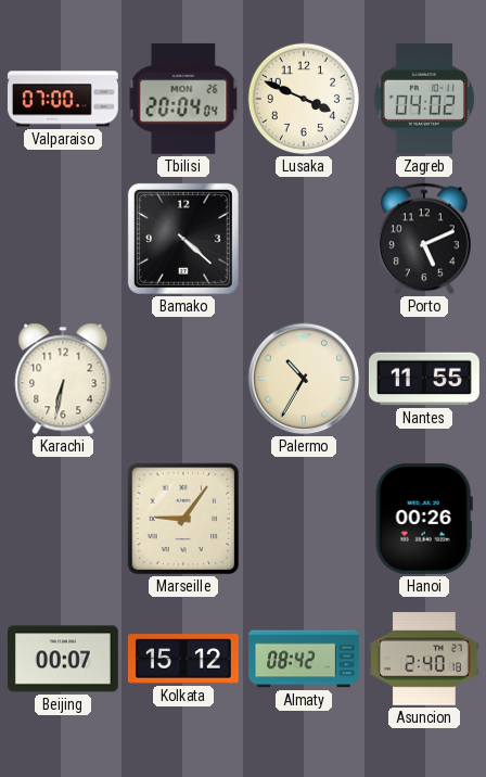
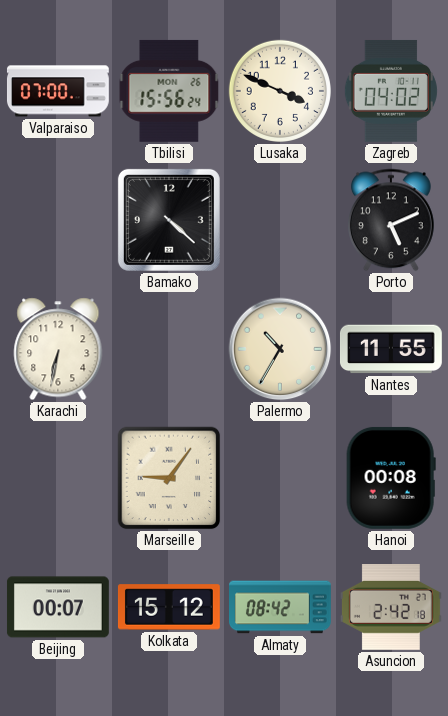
Tbilisi: 20:04 -> 15:56 (169, 91)
Hanoi: 00:26 -> 00:08 (391, 478)
Asuncion: 2:40 -> 2:42 (391, 608)
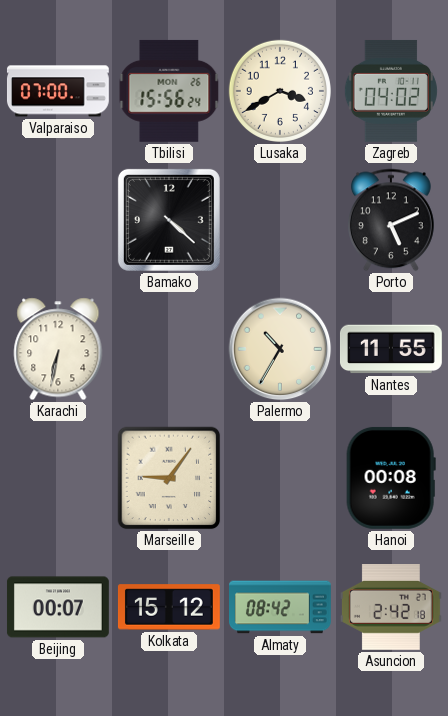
Lusaka: 3:49 -> 3:40 (280, 91)
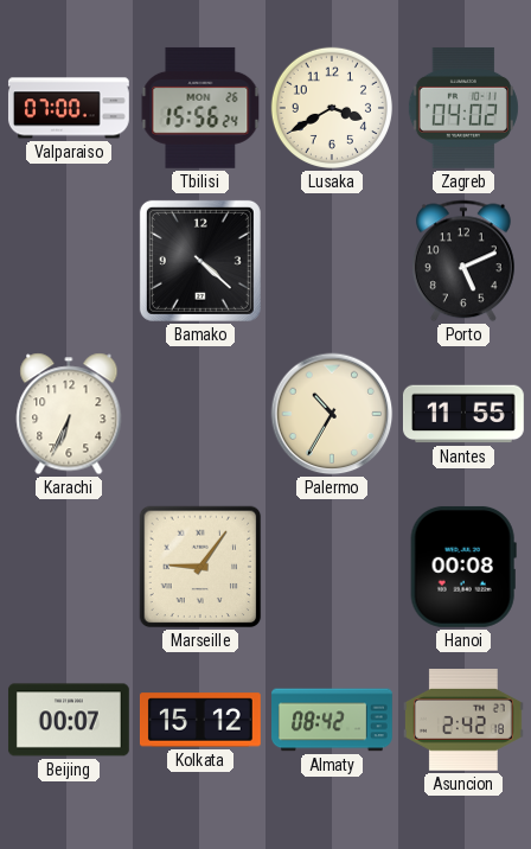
Karachi: 6:32 -> 6:34 (69, 414)
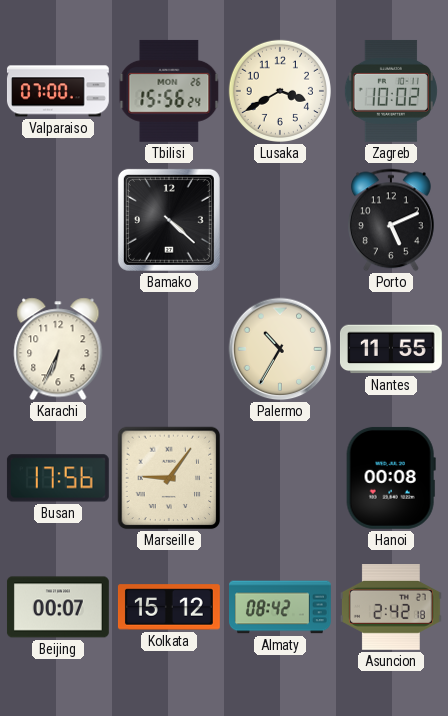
Zagreb: 04:02 -> 10:02 (391, 91)
Busan: none -> 17:56 (58, 478)
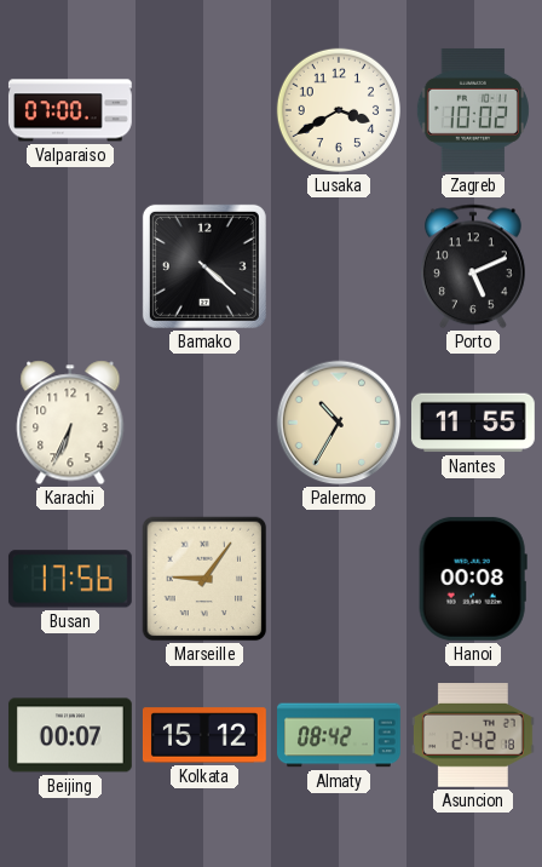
Tbilisi: 15:56 -> none (169, 91)
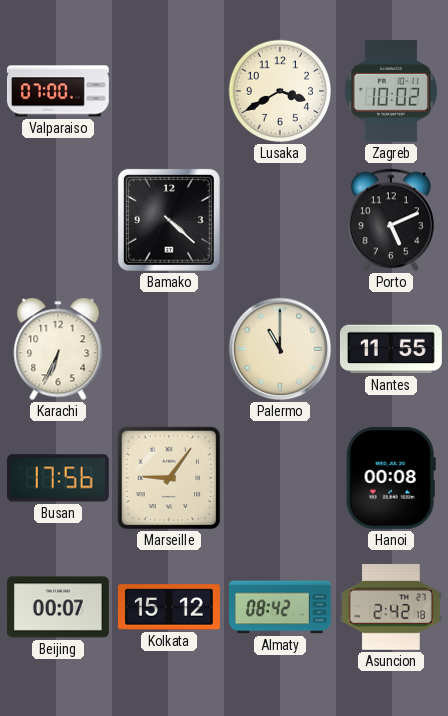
Palermo: 10:35 -> 11:00 (280, 349)
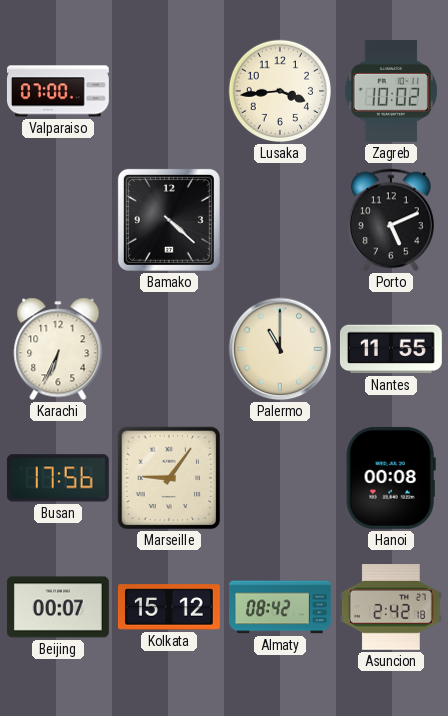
Lusaka: 3:40 -> 3:44 (280, 91)
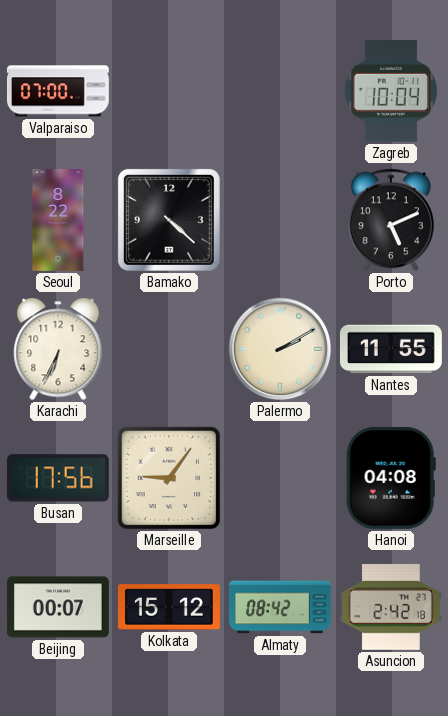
Lusaka: 3:44 -> none (280, 91)
Zagreb: 10:02 -> 10:04 (391, 91)
Seoul: none -> 8:22 (58, 221)
Palermo: 11:00 -> 2:10 (280, 349)
Hanoi: 00:08 -> 04:08 (391, 478)
